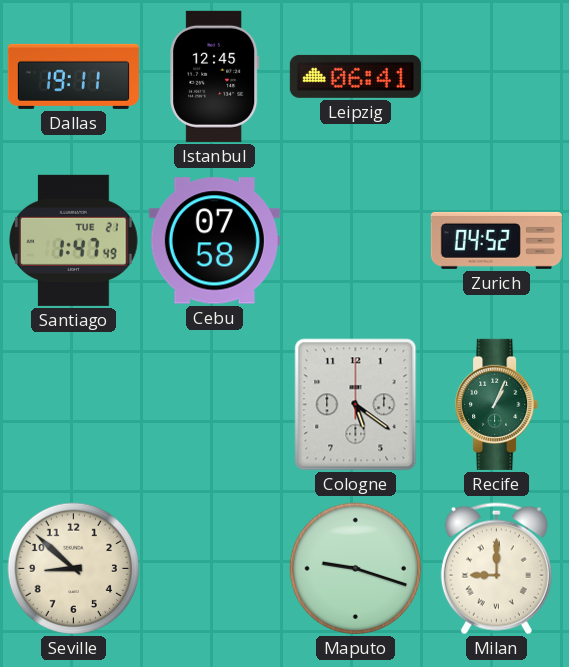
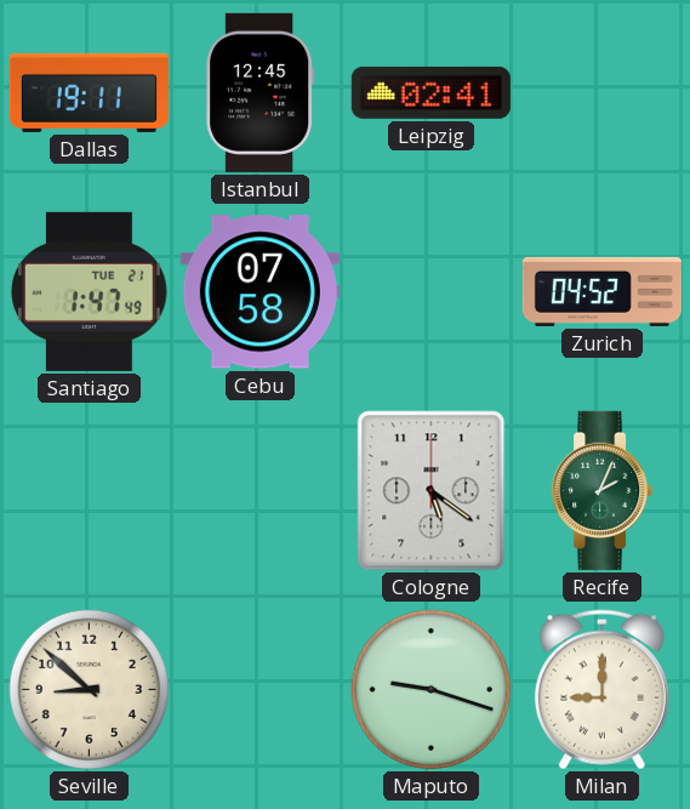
Leipzig: 06:41 -> 02:41 (430, 92)
Recife: 1:04 -> 2:04 (603, 490)
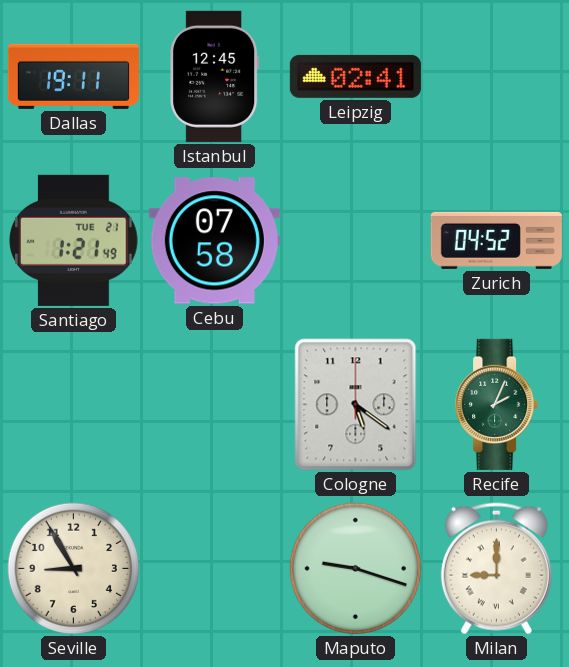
Santiago: 1:47 -> 1:21 (74, 240)
Seville: 8:52 -> 8:55 (73, 568)
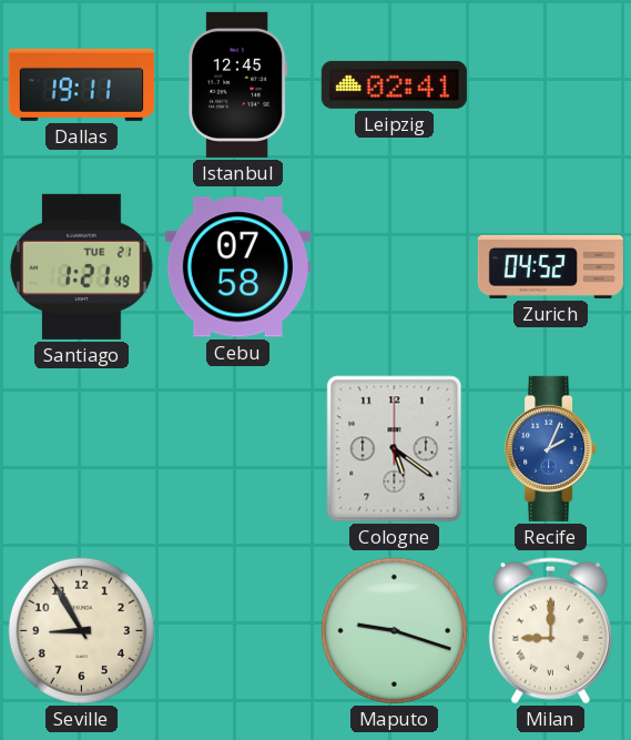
Recife dial: green -> blue (551, 448)
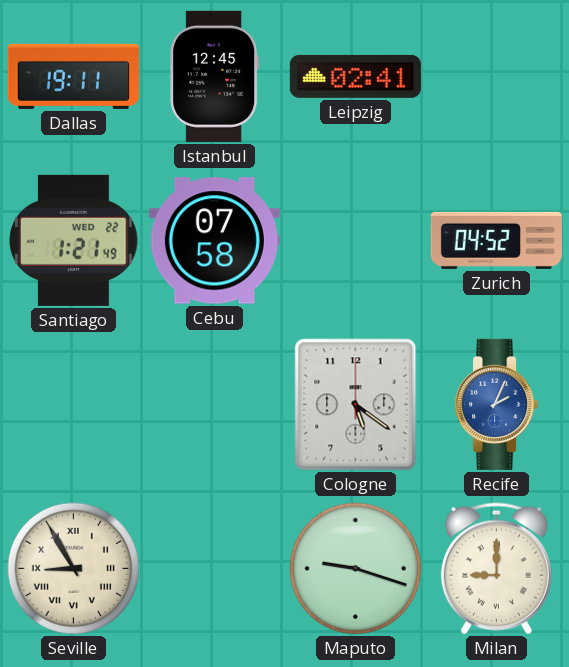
Santiago date: TUE 21 -> WED 22 (74, 240)
Seville numerals: Arabic -> Roman (73, 568)
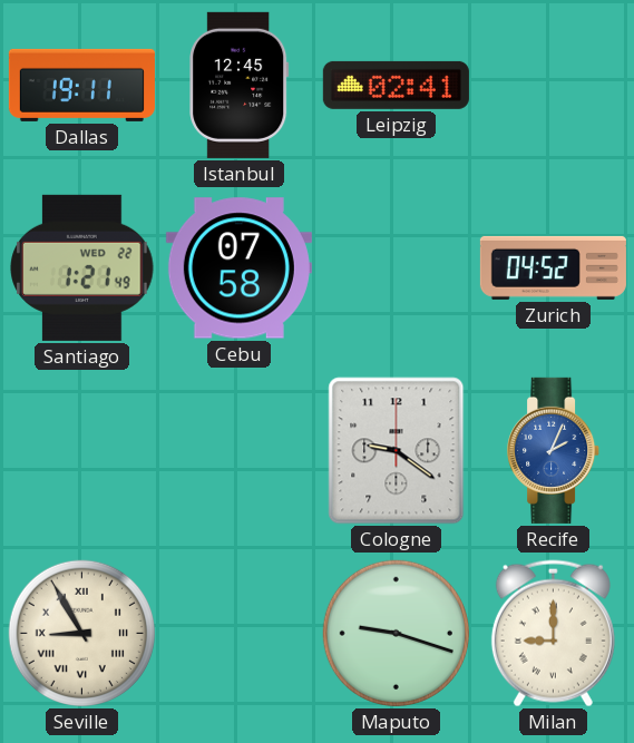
Cologne: 5:21 -> 9:21 (397, 451)
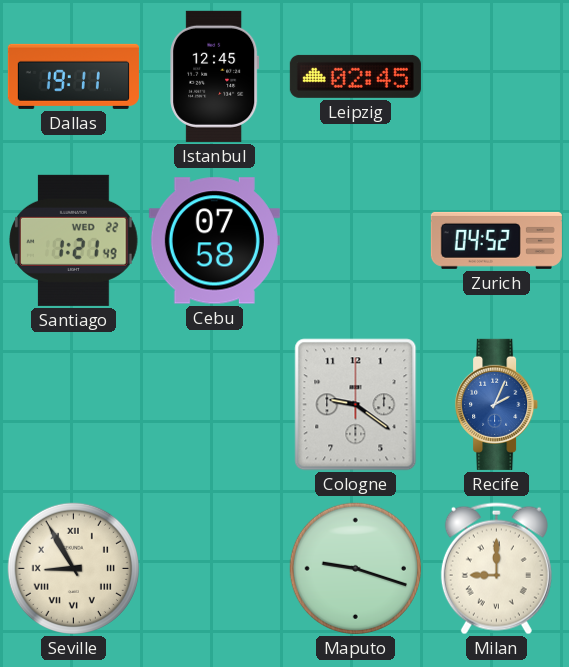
Leipzig: 02:41 -> 02:45 (355, 76)
